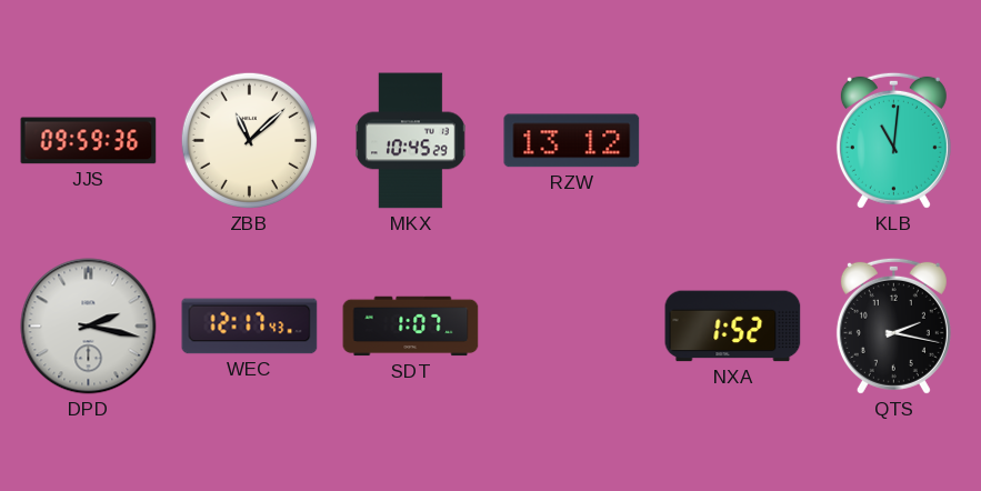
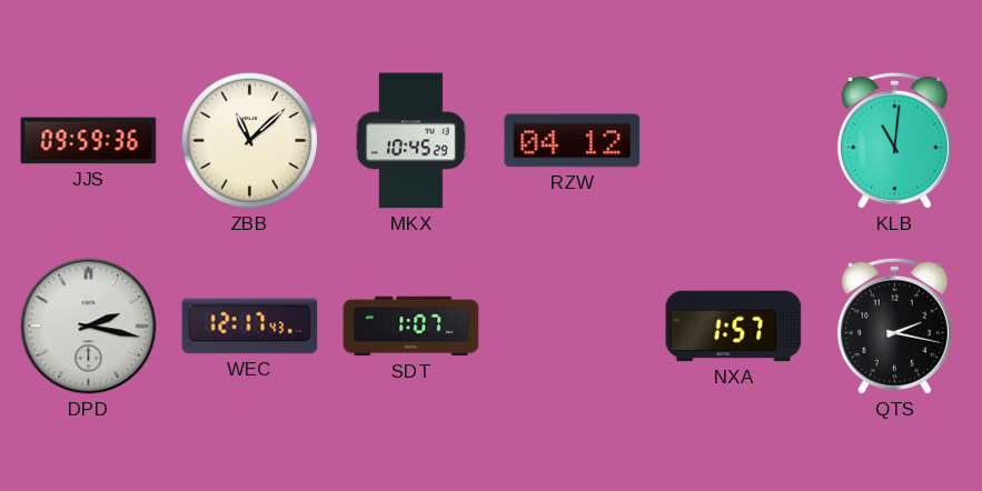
RZW: 13:12 -> 04:12 (573, 141)
NXA: 1:52 -> 1:57 (734, 327)
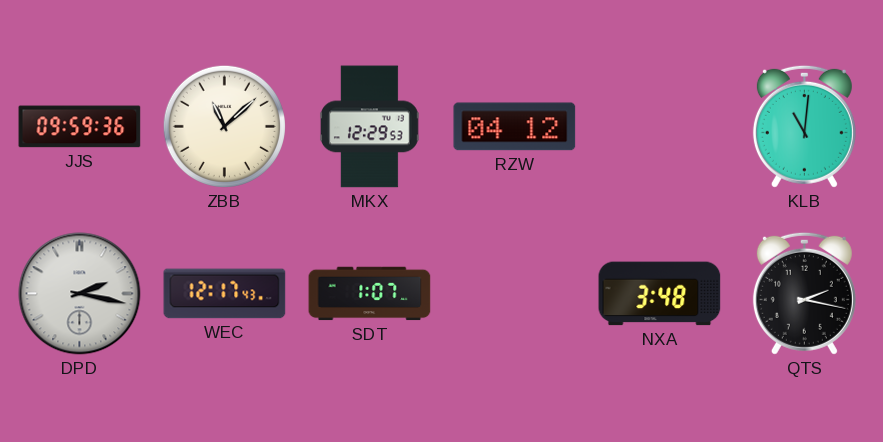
MKX: 10:45 -> 12:29 (369, 127)
NXA: 1:57 -> 3:48 (660, 294)
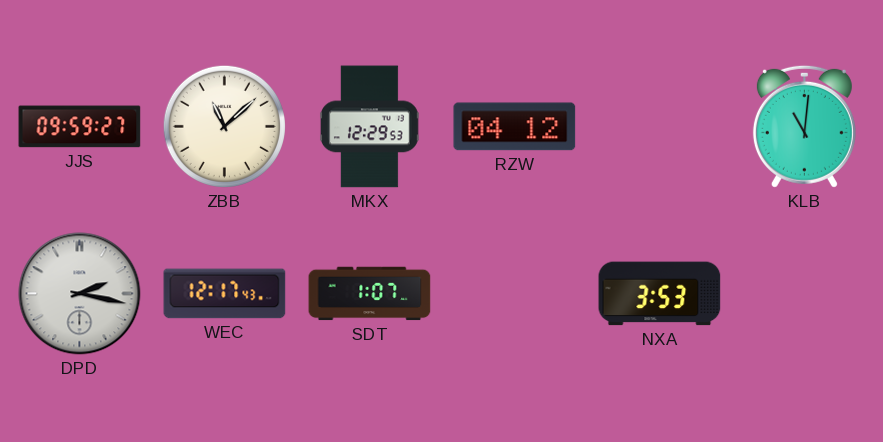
JJS: 09:59:36 -> 09:59:27 (80, 127)
NXA: 3:48 -> 3:53 (660, 294)
QTS: 2:17 -> none (804, 293)
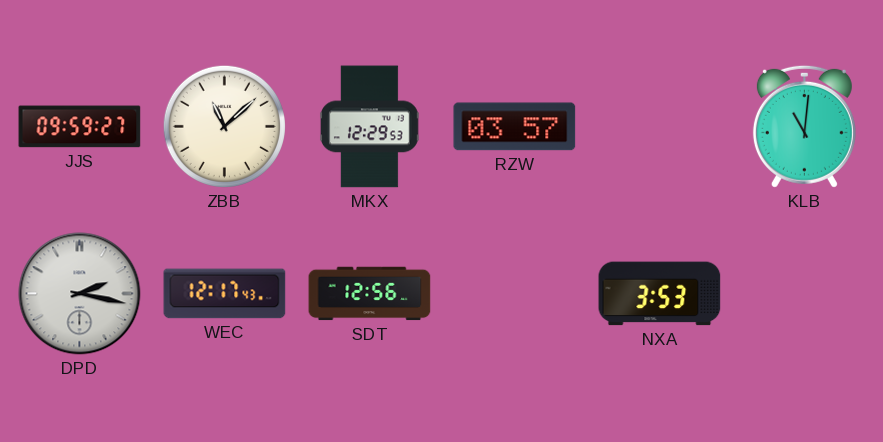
RZW: 04:12 -> 03:57 (515, 127)
SDT: 1:07 -> 12:56 (370, 294)
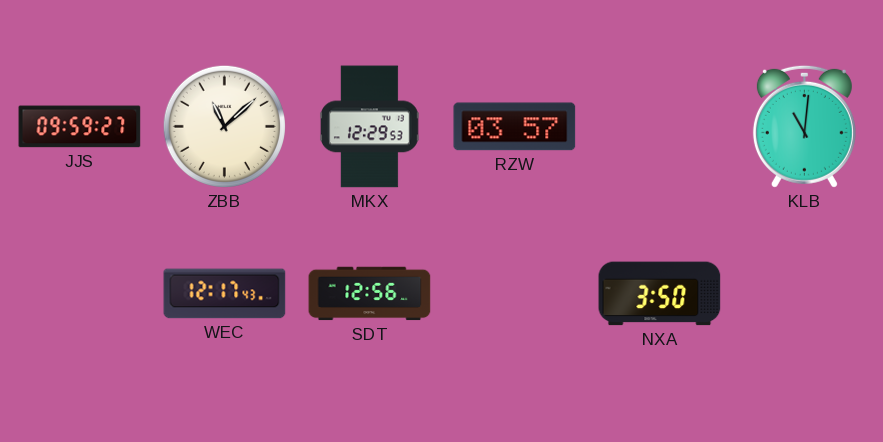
DPD: 2:17 -> none (80, 294)
NXA: 3:53 -> 3:50 (660, 294)
